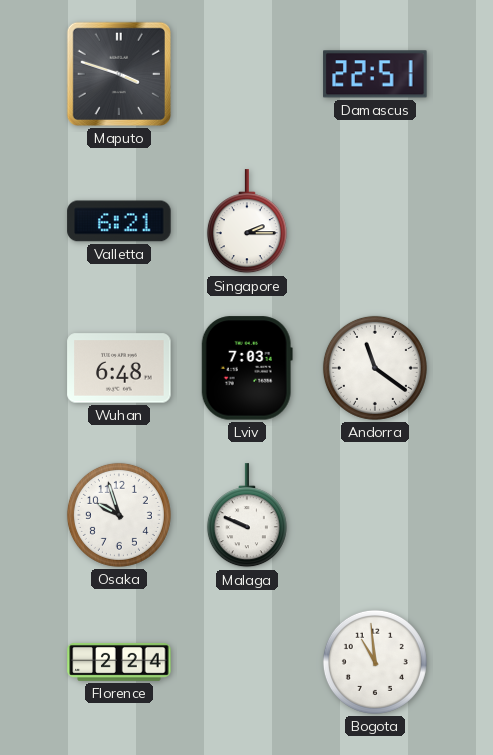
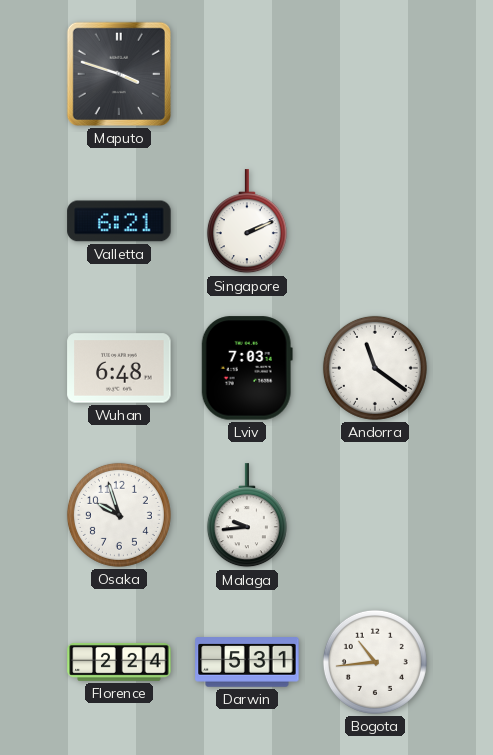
Damascus: 22:51 -> none (375, 74)
Singapore: 2:15 -> 2:11 (247, 222)
Malaga: 9:49 -> 9:44 (247, 516)
Darwin: none -> 5:31 (247, 662)
Bogota: 10:59 -> 10:44 (375, 662)
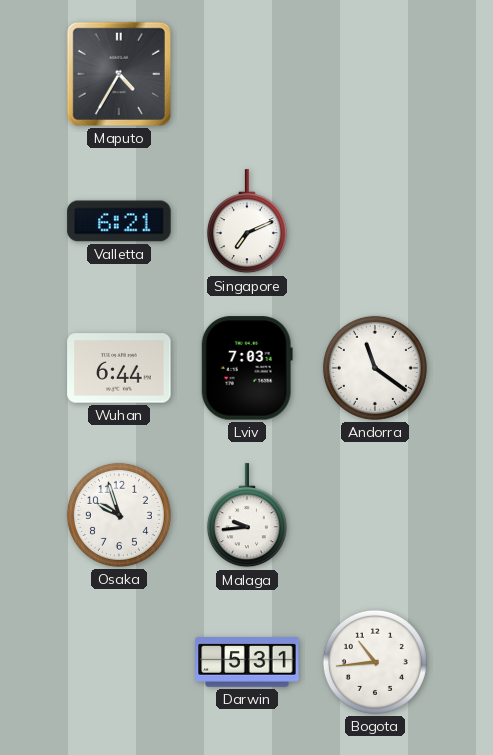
Maputo: 3:48 -> 4:35 (119, 74)
Singapore: 2:11 -> 7:11 (247, 222)
Wuhan: 6:48 -> 6:44 (119, 368)
Florence: 2:24 -> none (119, 662)
